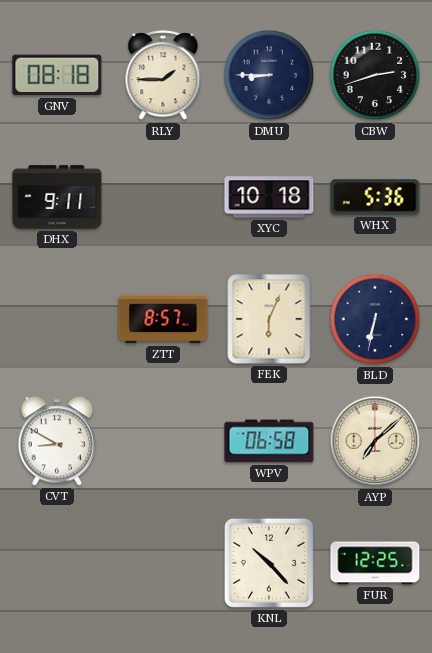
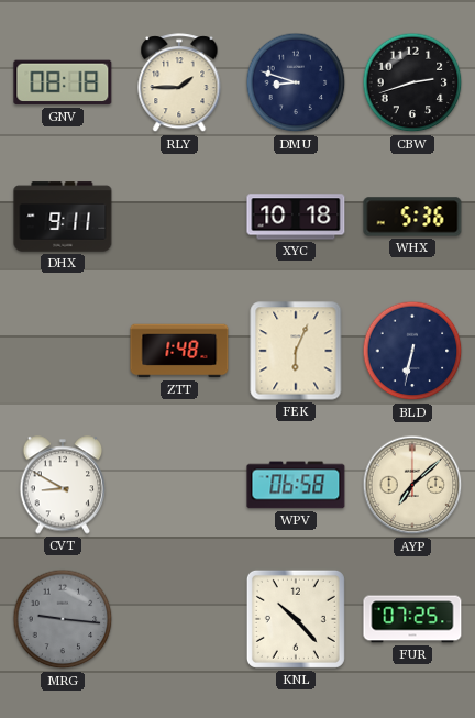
DMU: 8:45 -> 8:48 (296, 82)
ZTT: 8:57 -> 1:48 (179, 351)
MRG: none -> 9:16 (63, 619)
FUR: 12:25 -> 07:25 (412, 619)
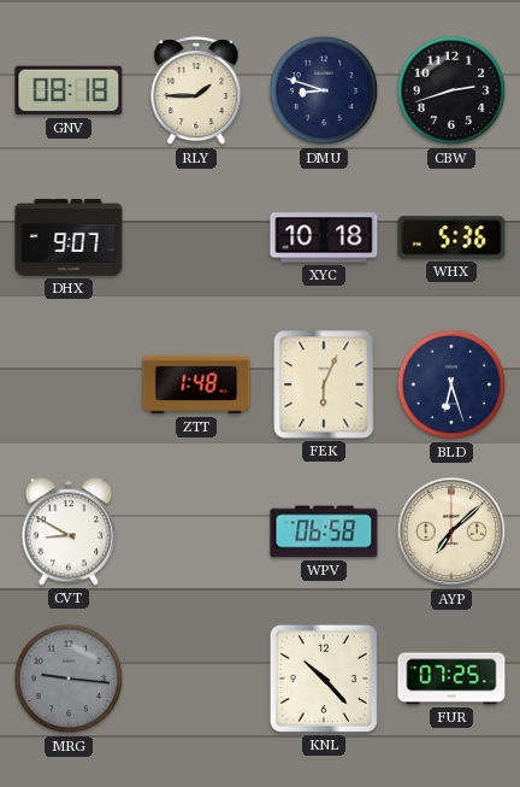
DHX: 9:11 -> 9:07 (69, 237)
BLD: 6:32 -> 6:27 (451, 384)
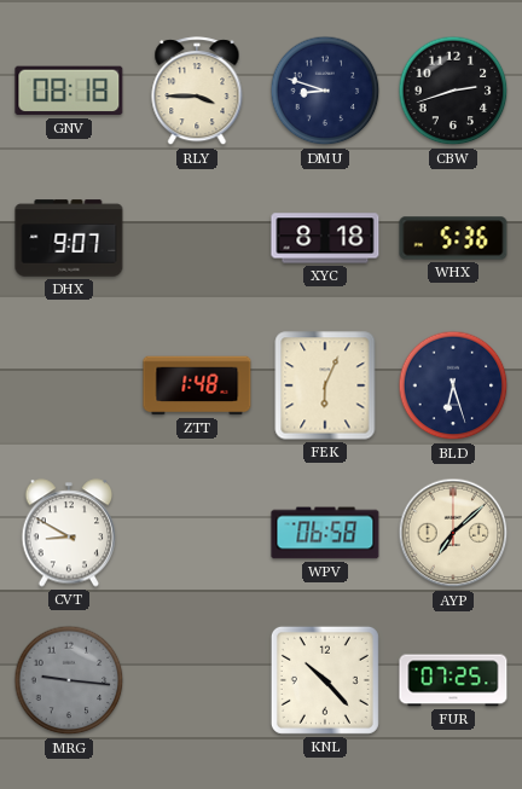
RLY: 1:45 -> 3:45 (197, 92)
XYC: 10:18 -> 8:18 (325, 238)
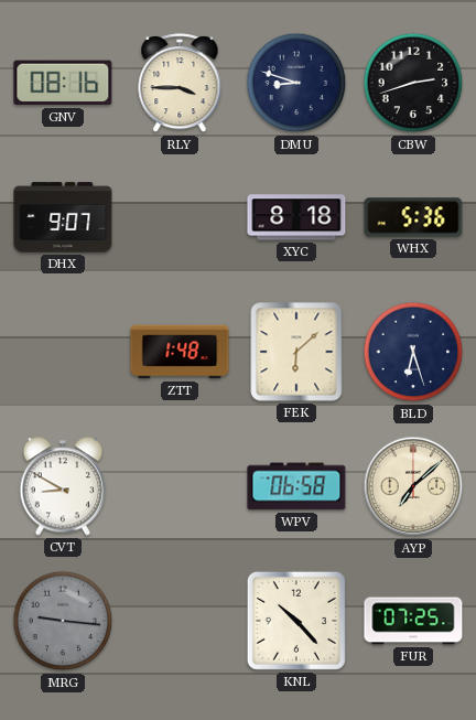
GNV: 08:18 -> 08:16 (63, 83)
FEK: 6:04 -> 6:08 (296, 352)
